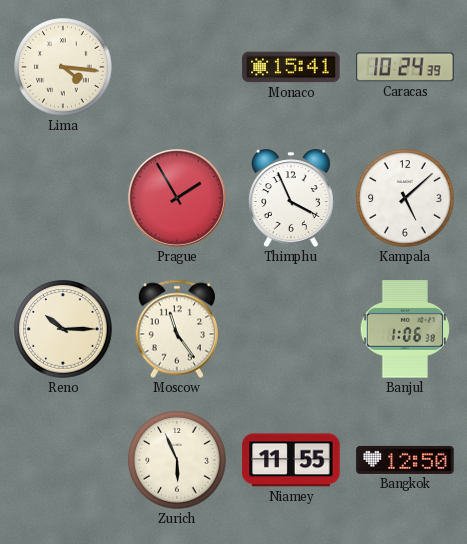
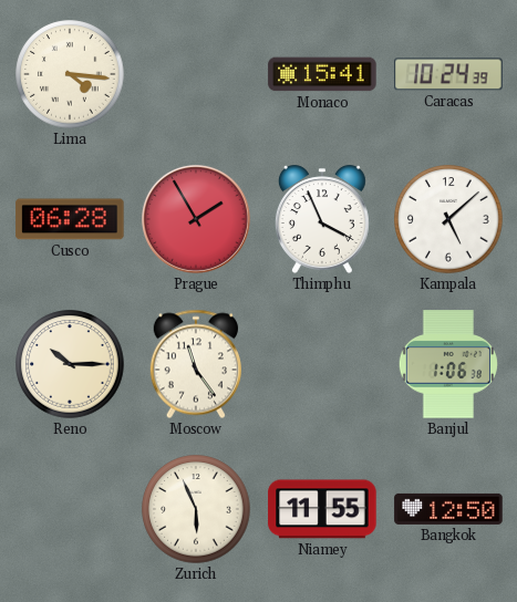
Cusco: none -> 06:28 (70, 219)
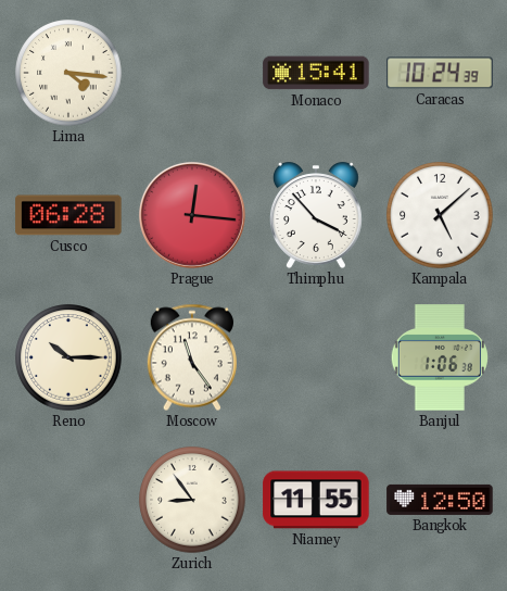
Prague: 1:55 -> 12:16 (192, 215)
Thimphu: 3:56 -> 3:53 (316, 215)
Zurich: 5:56 -> 8:54 (192, 500)
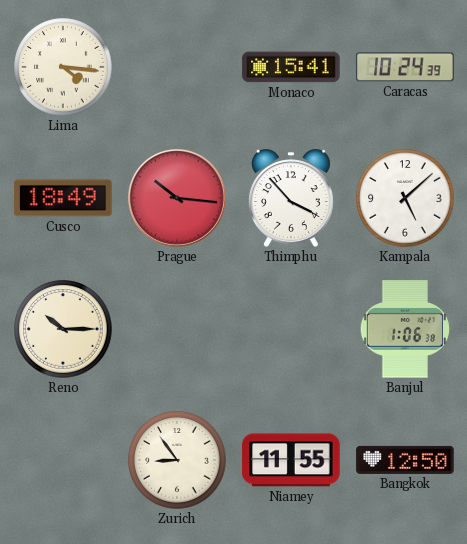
Cusco: 06:28 -> 18:49 (63, 198)
Prague: 12:16 -> 10:16 (177, 198)
Moscow: 11:24 -> none (192, 357)
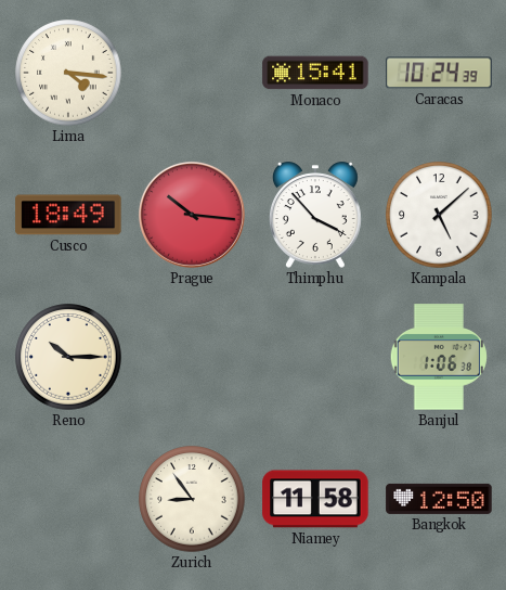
Niamey: 11:55 -> 11:58 (315, 499)
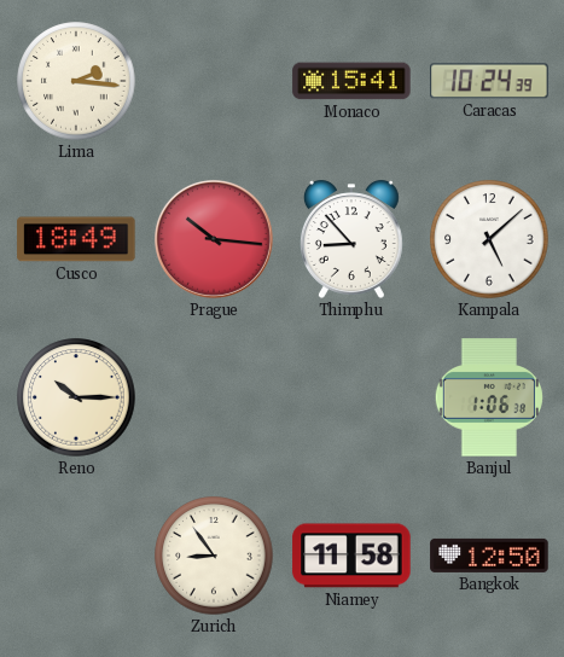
Lima: 4:16 -> 2:16 (76, 81)
Thimphu: 3:53 -> 8:53 (351, 239)
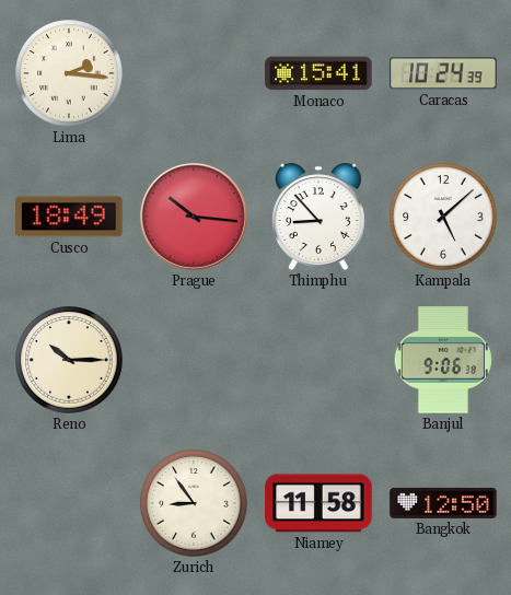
Banjul: 1:06 -> 9:06 (443, 360)
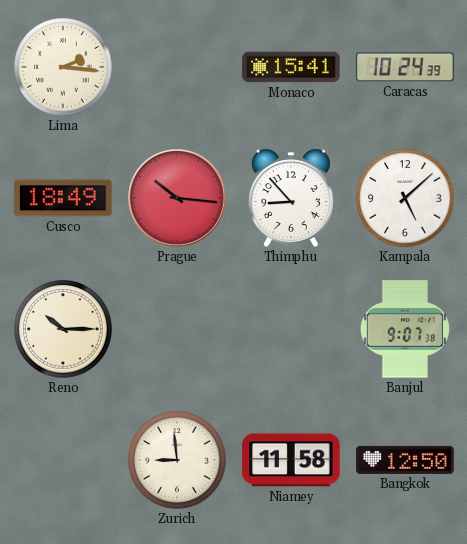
Banjul: 9:06 -> 9:07 (405, 329)
Zurich: 8:54 -> 8:59 (177, 460)
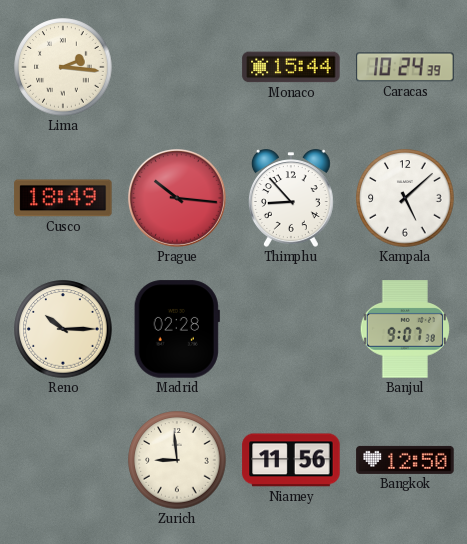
Monaco: 15:41 -> 15:44 (291, 67)
Madrid: none -> 02:28 (177, 329)
Niamey: 11:58 -> 11:56 (291, 460)
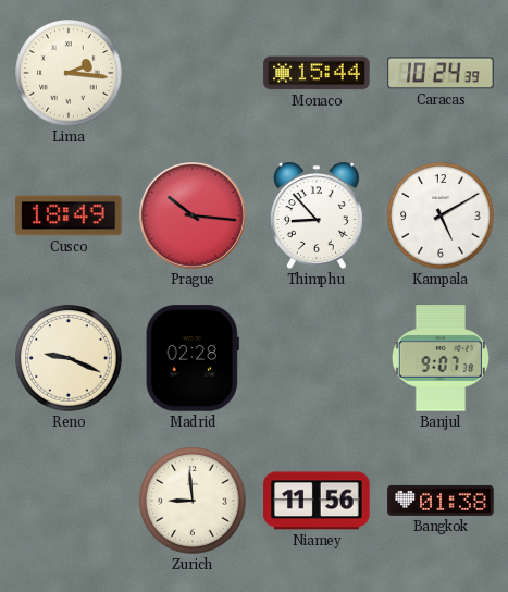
Kampala: 5:08 -> 5:10 (441, 215)
Reno: 10:15 -> 9:19 (69, 358)
Bangkok: 12:50 -> 01:38 (441, 501)
